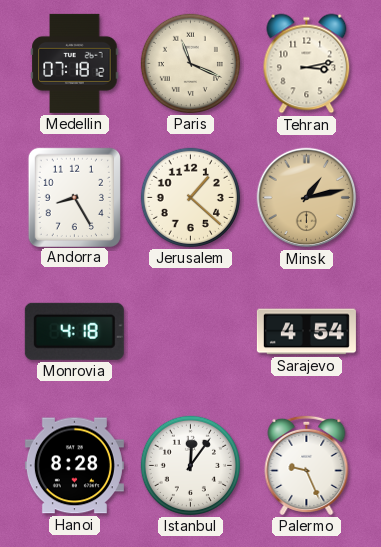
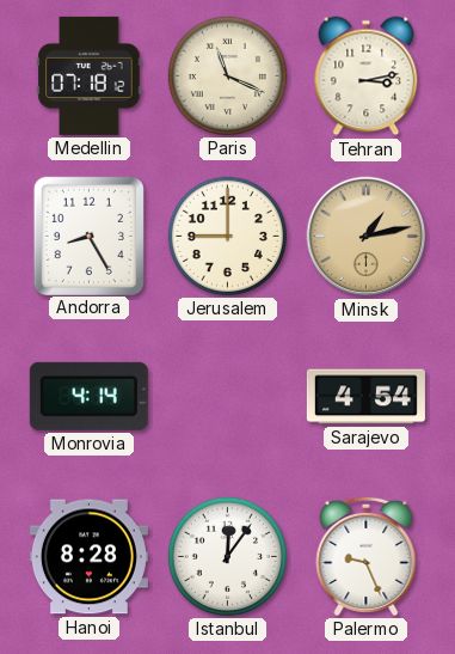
Jerusalem: 1:22 -> 9:00 (227, 236)
Monrovia: 4:18 -> 4:14 (88, 396)
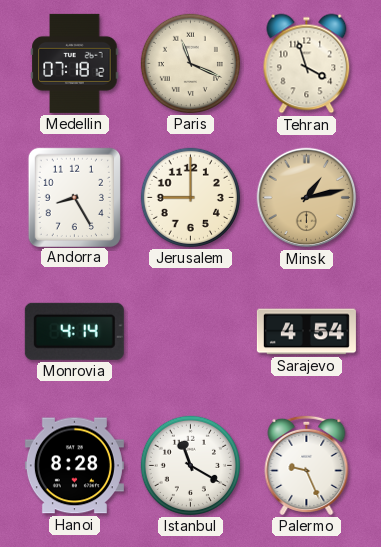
Tehran: 3:13 -> 3:57 (307, 64)
Istanbul: 12:06 -> 11:20 (190, 465)
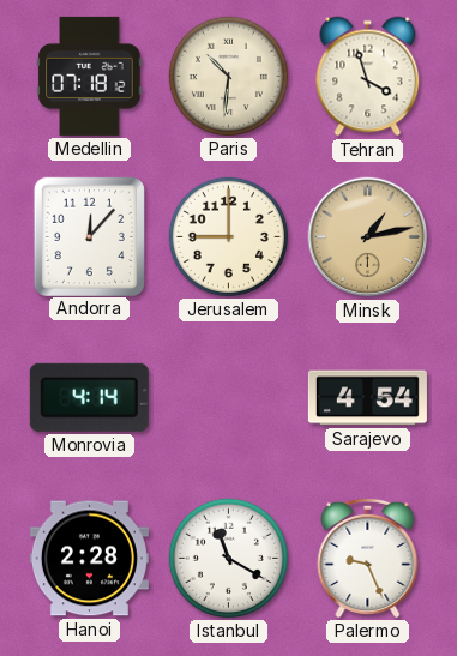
Paris: 11:19 -> 10:31 (228, 76)
Andorra: 8:25 -> 12:07 (89, 236)
Hanoi: 8:28 -> 2:28 (89, 559)
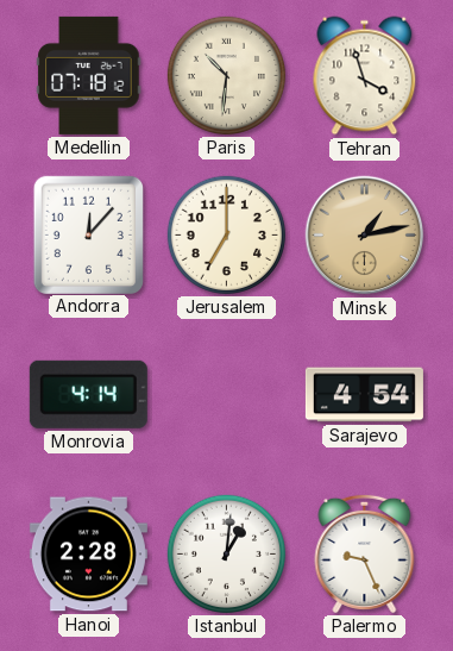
Jerusalem: 9:00 -> 7:00 (226, 234)
Istanbul: 11:20 -> 1:01 (226, 553)
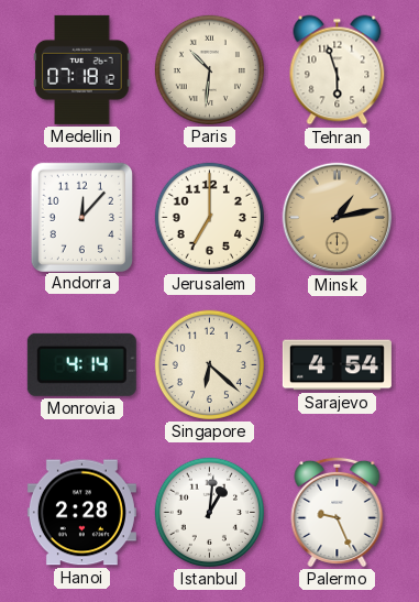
Tehran: 3:57 -> 5:57 (338, 70)
Singapore: none -> 6:22 (209, 364)
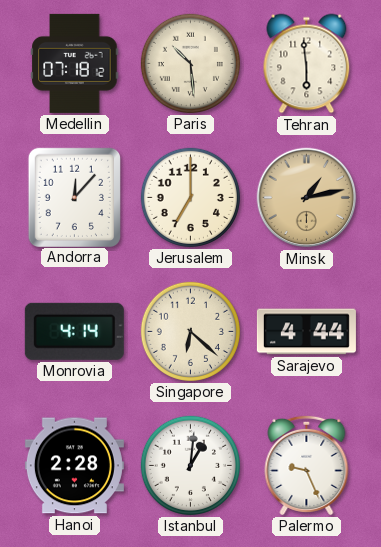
Paris: 10:31 -> 10:29 (190, 63)
Tehran: 5:57 -> 5:59 (307, 64)
Sarajevo: 4:54 -> 4:44 (306, 332)
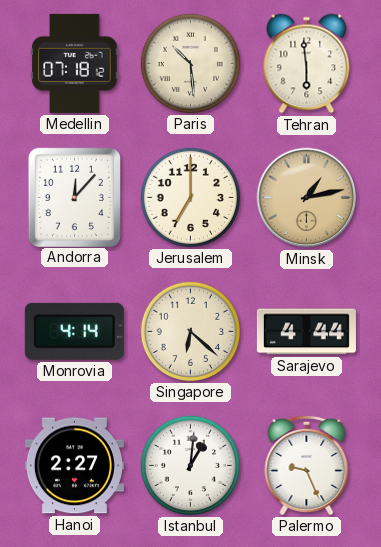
Hanoi: 2:28 -> 2:27 (74, 466)
